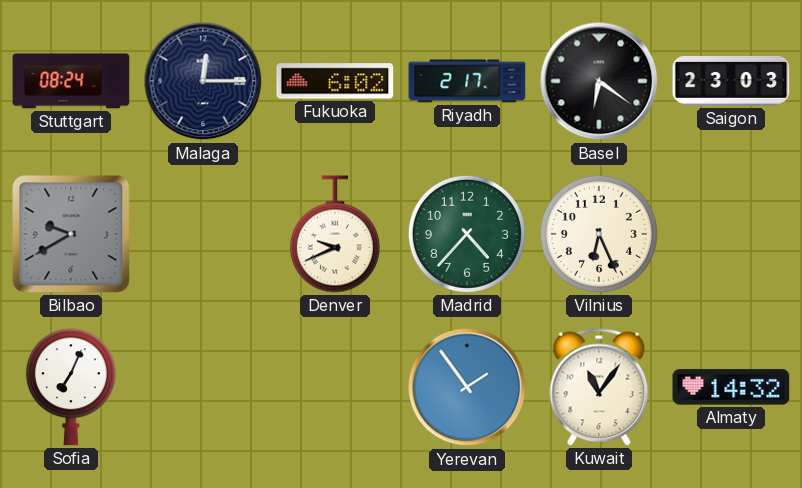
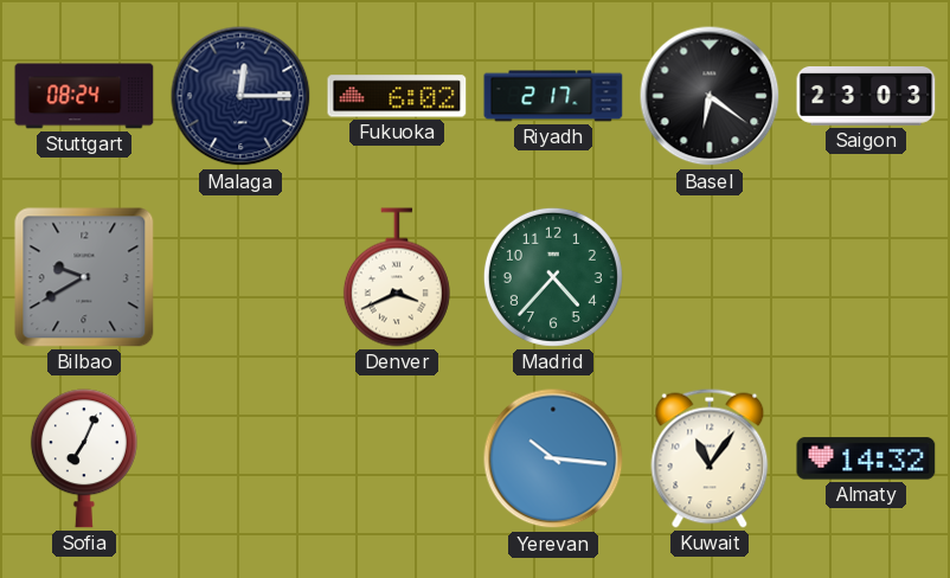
Denver: 9:41 -> 3:41 (397, 277)
Vilnius: 6:26 -> none (599, 234)
Yerevan: 1:54 -> 10:16 (553, 458)
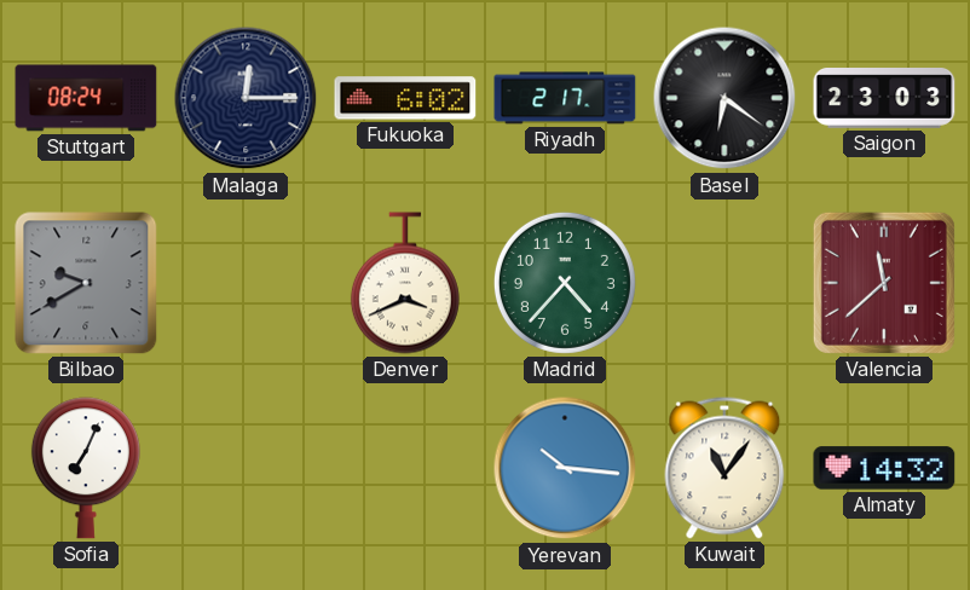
Valencia: none -> 11:38 (884, 283)
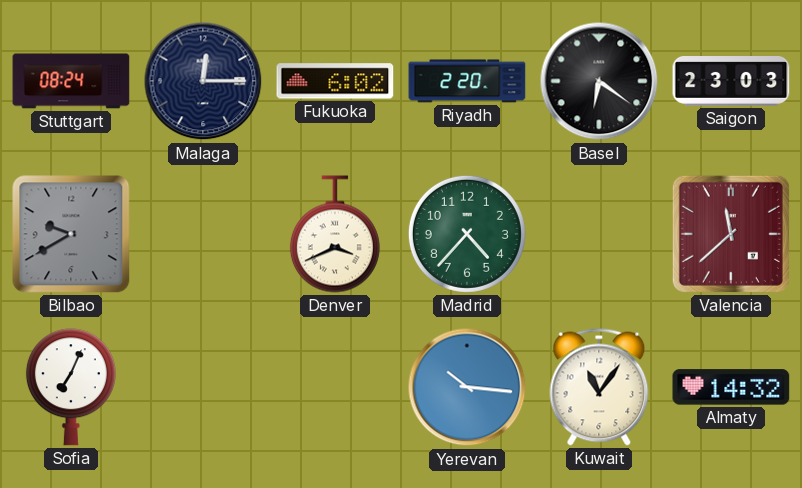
Riyadh: 2:17 -> 2:20 (467, 81)
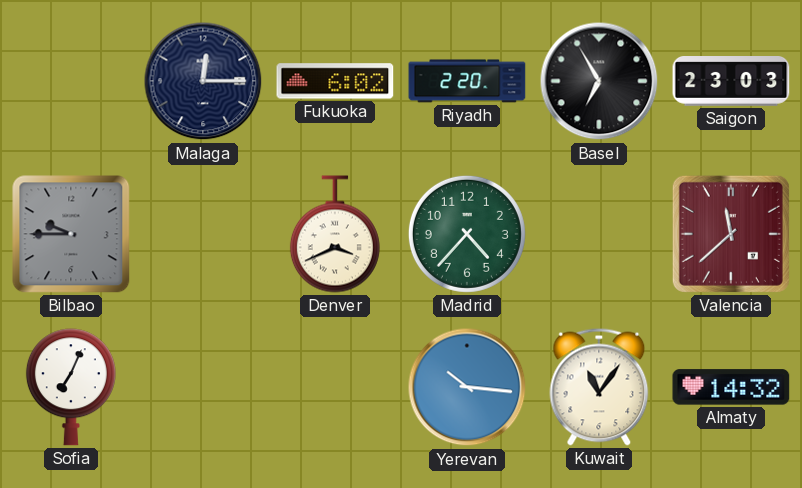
Stuttgart: 08:24 -> none (71, 81)
Basel: 6:21 -> 6:55 (599, 81)
Bilbao: 9:40 -> 9:45 (71, 234)
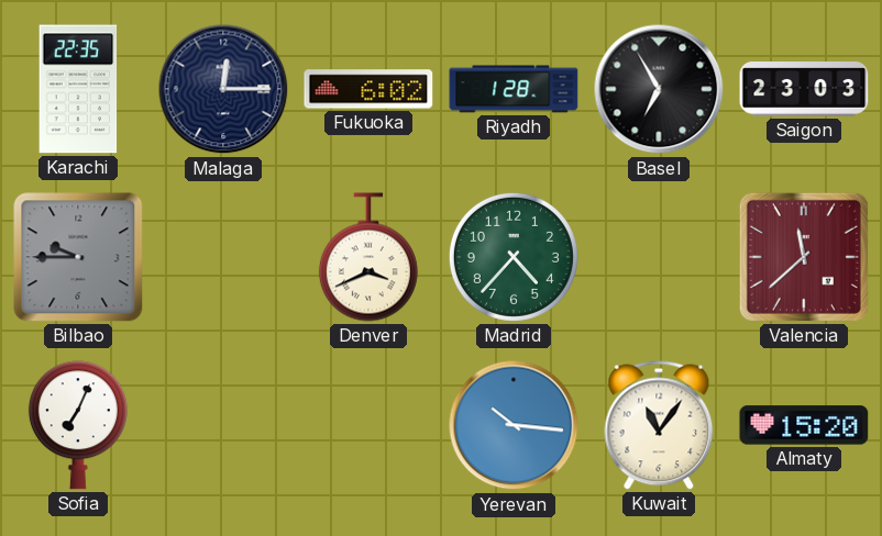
Karachi: none -> 22:35 (78, 89)
Riyadh: 2:20 -> 1:28 (514, 89)
Almaty: 14:32 -> 15:20 (804, 425)
